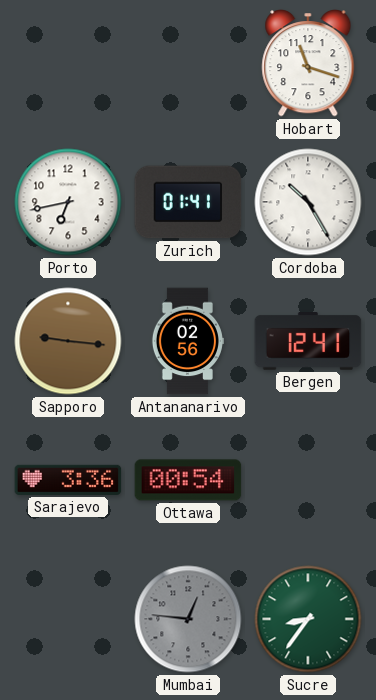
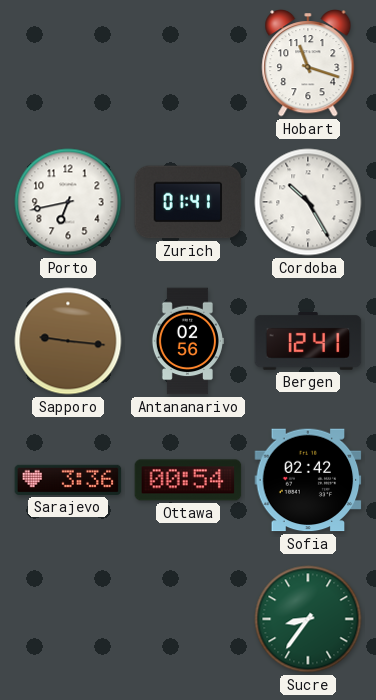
Sofia: none -> 02:42 (308, 480)
Mumbai: 12:46 -> none (188, 619)
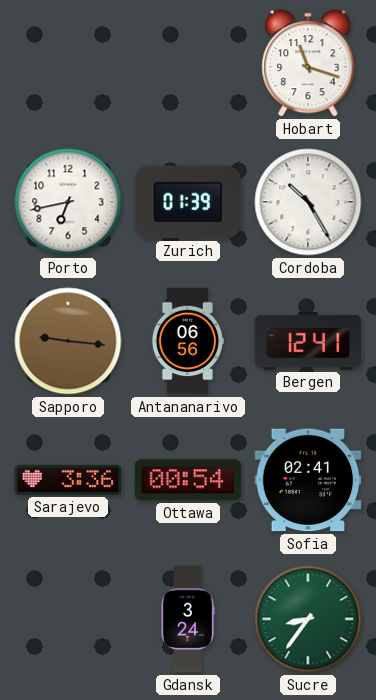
Zurich: 01:41 -> 01:39 (188, 202)
Antananarivo: 02:56 -> 06:56 (187, 341)
Sofia: 02:42 -> 02:41 (308, 480)
Gdansk: none -> 3:24 (188, 619)
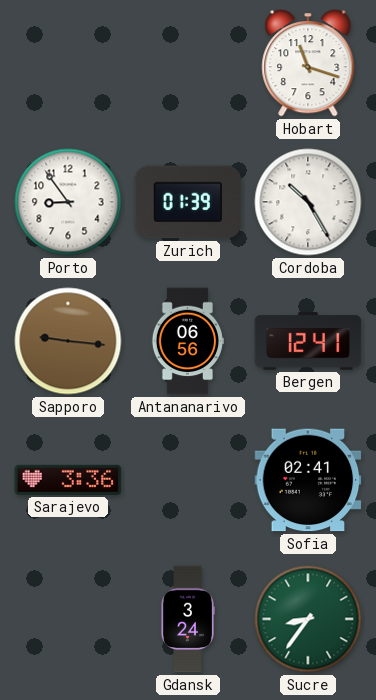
Porto: 6:43 -> 8:54 (68, 202)
Ottawa: 00:54 -> none (188, 480)
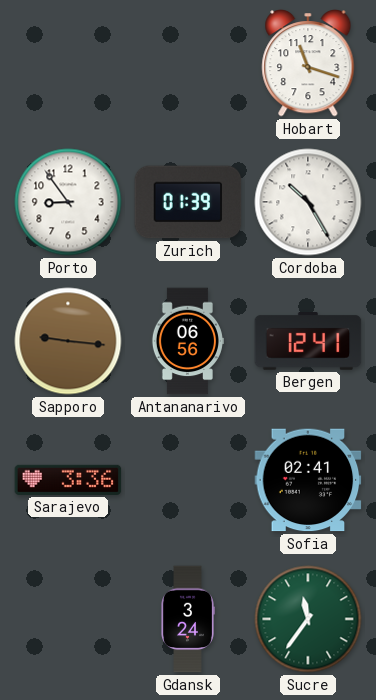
Sucre: 8:36 -> 11:36 (308, 619)
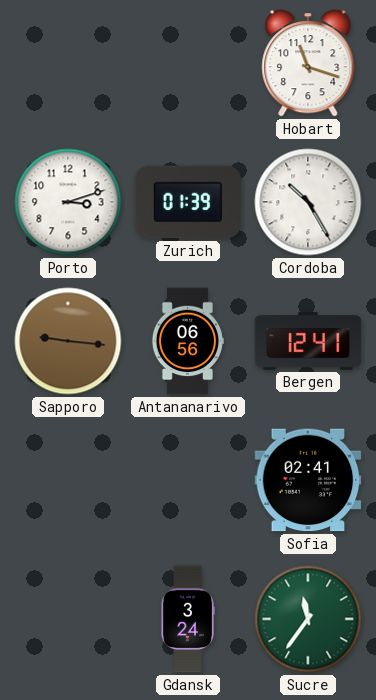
Porto: 8:54 -> 3:12 (68, 202)
Sarajevo: 3:36 -> none (68, 480)
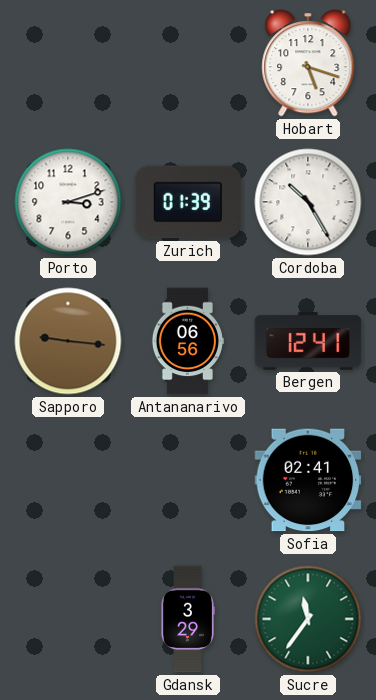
Hobart: 11:18 -> 5:18 (308, 64)
Gdansk: 3:24 -> 3:29 (188, 619)
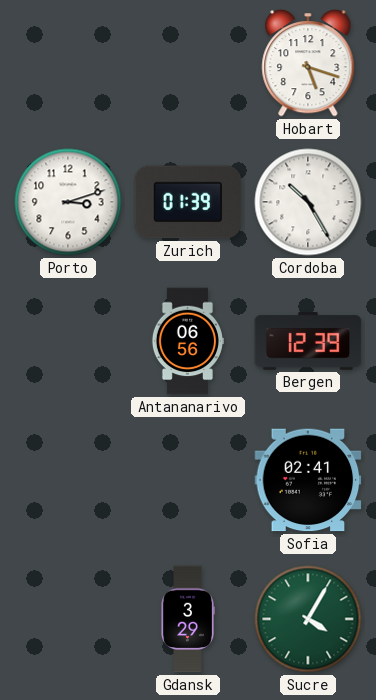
Sapporo: 9:16 -> none (68, 341)
Bergen: 12:41 -> 12:39 (308, 342)
Sucre: 11:36 -> 4:05 (308, 619)
